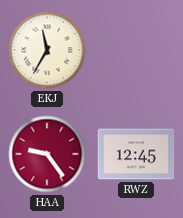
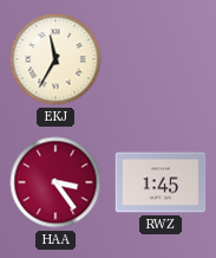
HAA: 9:24 -> 3:24 (55, 182)
RWZ: 12:45 -> 1:45 (161, 182)
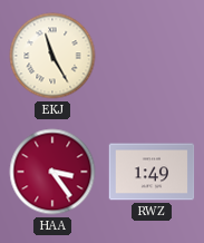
EKJ: 11:35 -> 11:25 (52, 56)
RWZ: 1:45 -> 1:49 (152, 172)
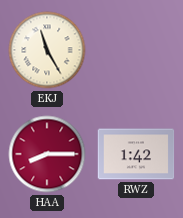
HAA: 3:24 -> 8:15 (47, 154)
RWZ: 1:49 -> 1:42 (136, 154)
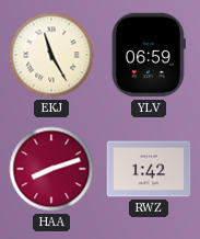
YLV: none -> 06:59 (149, 55)
HAA: 8:15 -> 8:12 (51, 169)
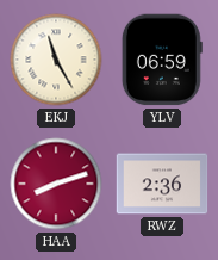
RWZ: 1:42 -> 2:36 (162, 184)
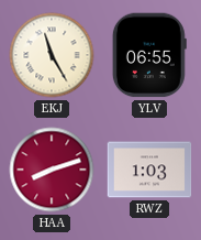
YLV: 06:59 -> 06:55 (149, 55)
RWZ: 2:36 -> 1:03 (149, 170)
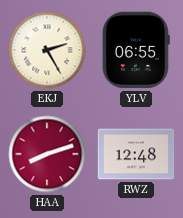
EKJ: 11:25 -> 2:25 (47, 50)
RWZ: 1:03 -> 12:48 (136, 154)
